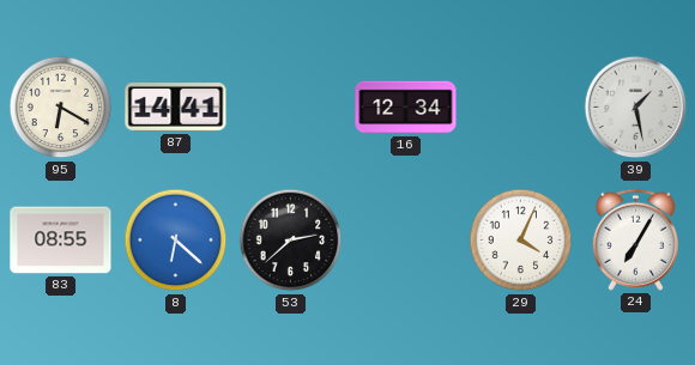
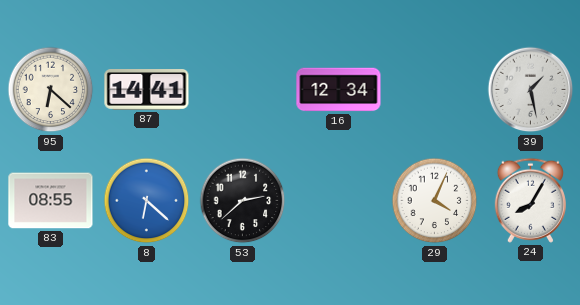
95: 6:20 -> 6:22 (51, 90)
24: 7:05 -> 8:05 (530, 200)
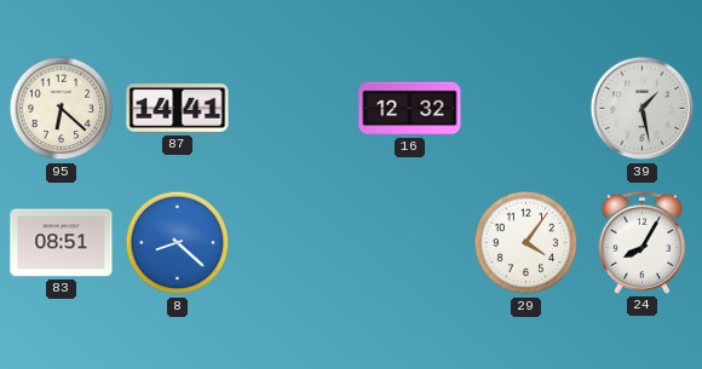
16: 12:34 -> 12:32 (410, 109)
83: 08:55 -> 08:51 (62, 243)
8: 6:22 -> 8:22 (178, 243)
53: 2:38 -> none (243, 201)
29: 4:04 -> 4:06 (526, 243)
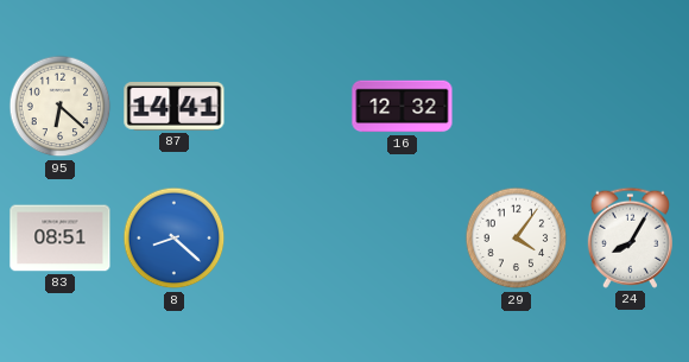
39: 1:28 -> none (643, 109)
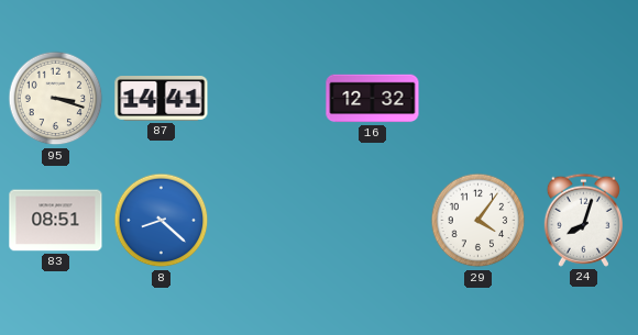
95: 6:22 -> 3:18 (56, 99)
24: 8:05 -> 8:03 (583, 220)
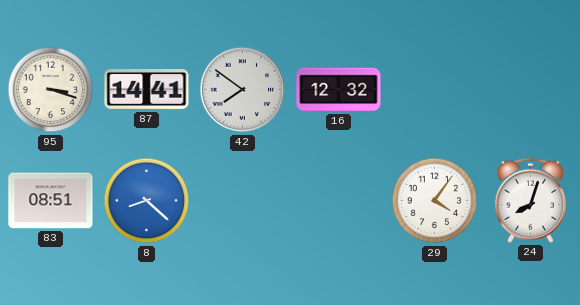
42: none -> 7:51 (243, 90)
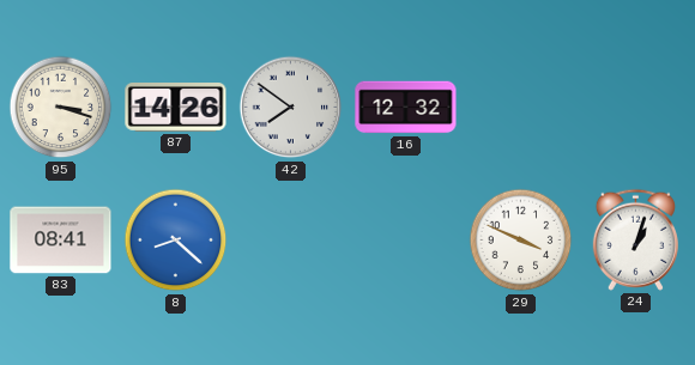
87: 14:41 -> 14:26 (176, 108)
83: 08:51 -> 08:41 (61, 241)
29: 4:06 -> 3:49 (521, 241)
24: 8:03 -> 1:03 (635, 239)
